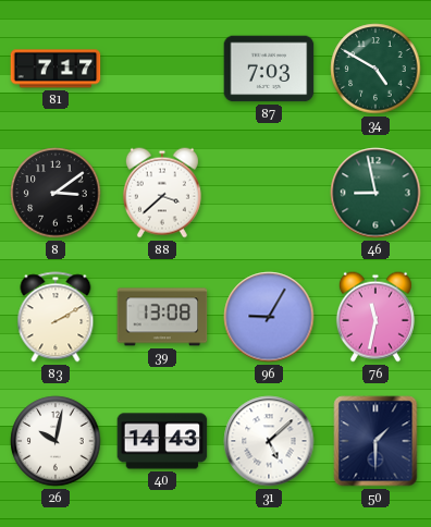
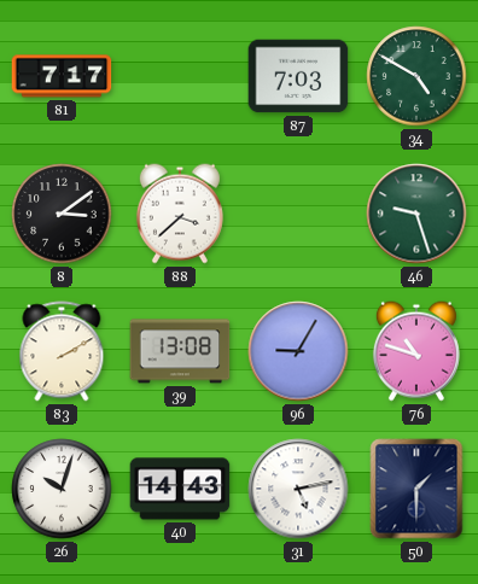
46: 8:58 -> 9:27 (416, 214)
76: 11:32 -> 10:48 (416, 351)
26: 10:02 -> 10:03 (62, 489)
31: 5:08 -> 5:13 (298, 489)
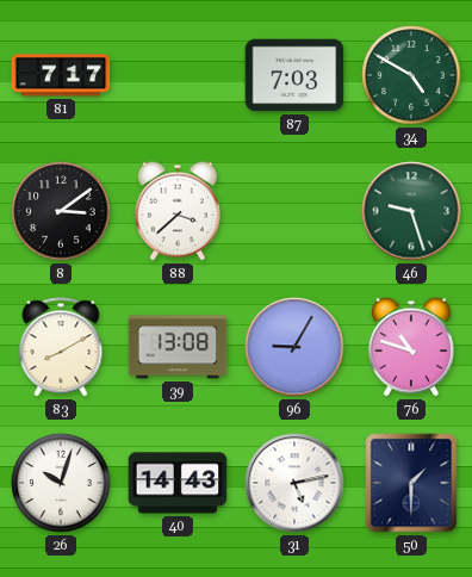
83: 2:10 -> 8:10 (61, 347)
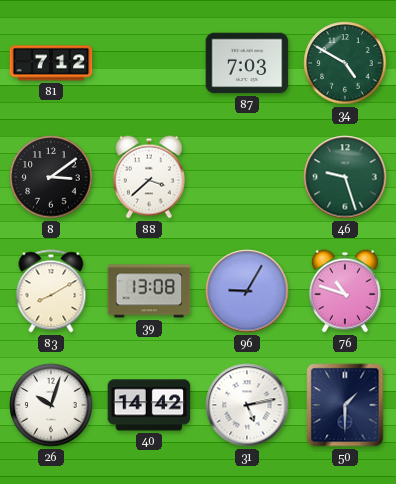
81: 7:17 -> 7:12 (51, 63)
40: 14:43 -> 14:42 (149, 405)
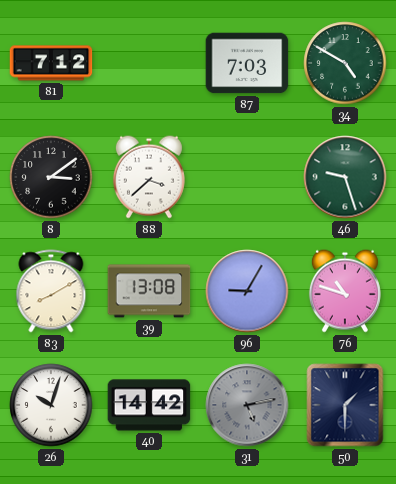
31 dial: white -> grey (247, 405)
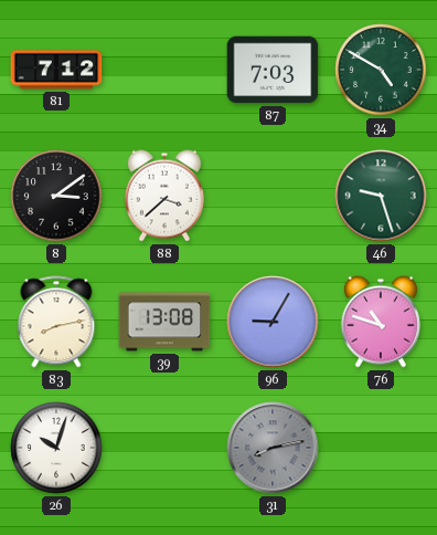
83: 8:10 -> 8:13 (56, 322)
40: 14:42 -> none (149, 405)
31: 5:13 -> 8:13 (273, 448)
50: 1:30 -> none (345, 405)
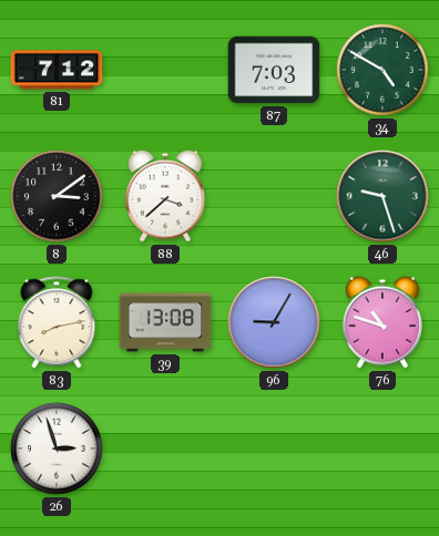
26: 10:03 -> 2:57 (57, 449)
31: 8:13 -> none (273, 448)
